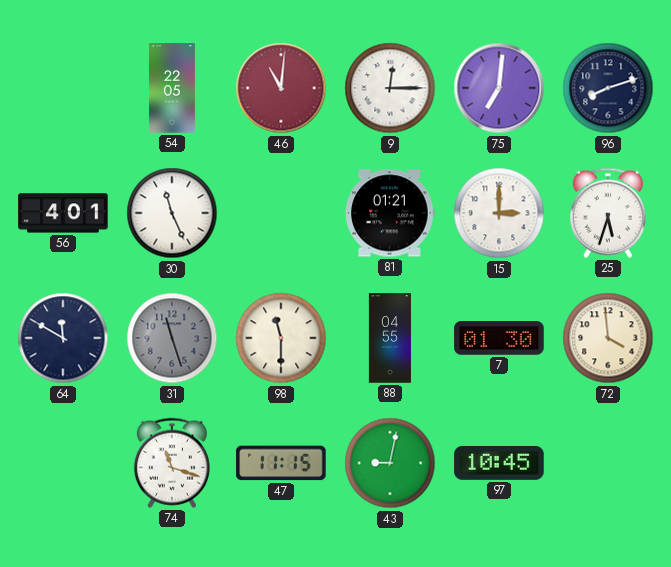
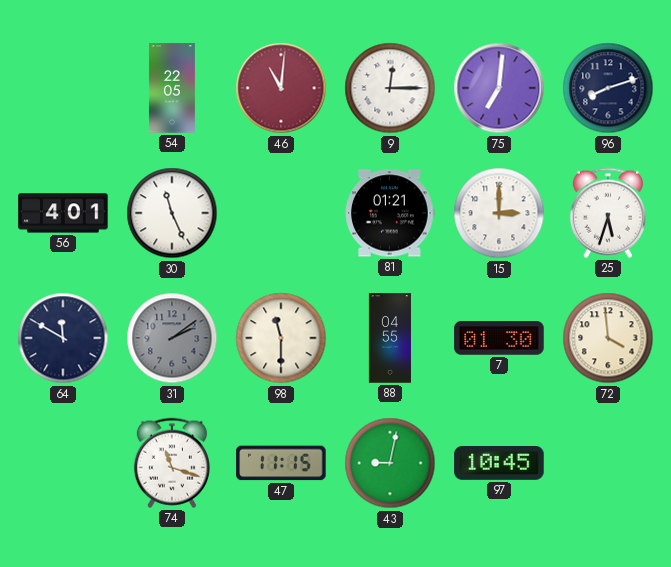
31: 11:27 -> 2:09 (172, 338)
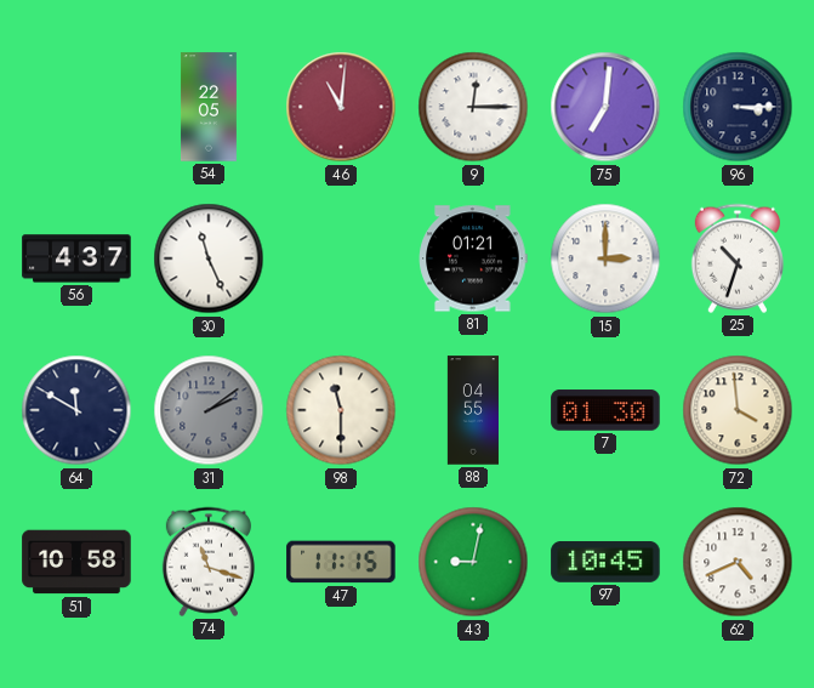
96: 8:12 -> 3:15 (738, 107)
56: 4:01 -> 4:37 (76, 258)
25: 5:33 -> 10:33 (738, 258)
51: none -> 10:58 (76, 562)
62: none -> 4:41 (738, 562)
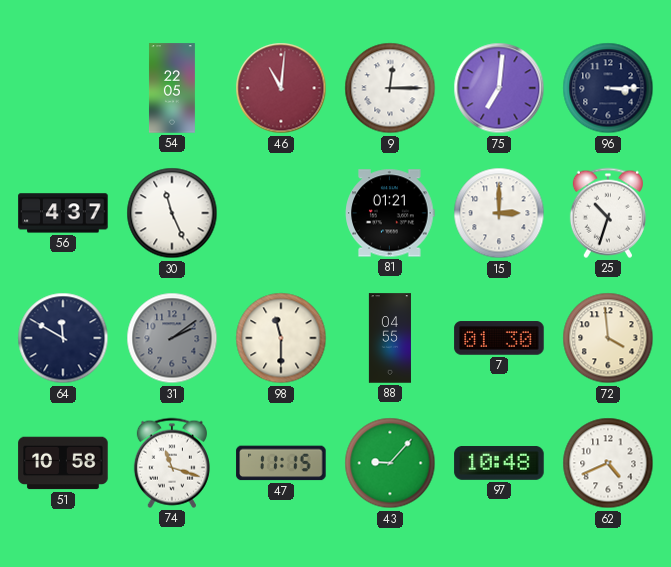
43: 9:02 -> 9:07 (390, 463)
97: 10:45 -> 10:48 (499, 464)
